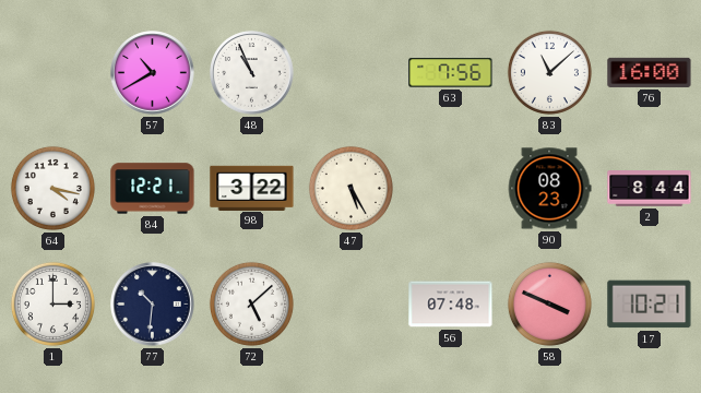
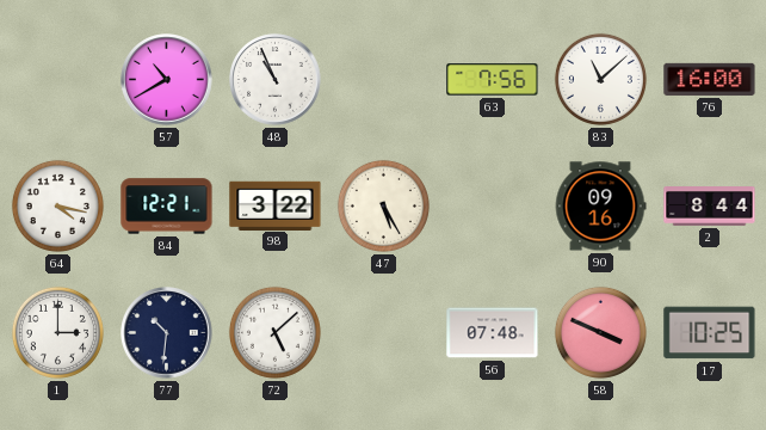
90: 08:23 -> 09:16 (600, 207)
17: 10:21 -> 10:25 (710, 333)
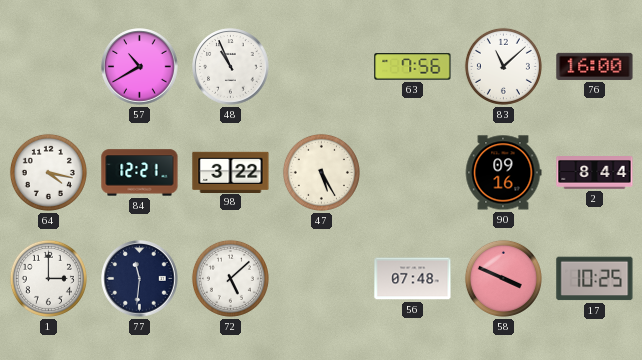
77: 10:31 -> 11:31 (140, 279)
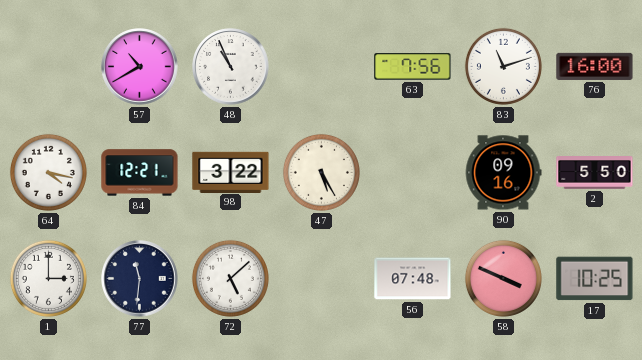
83: 11:08 -> 11:12 (503, 66)
2: 8:44 -> 5:50 (595, 173)
